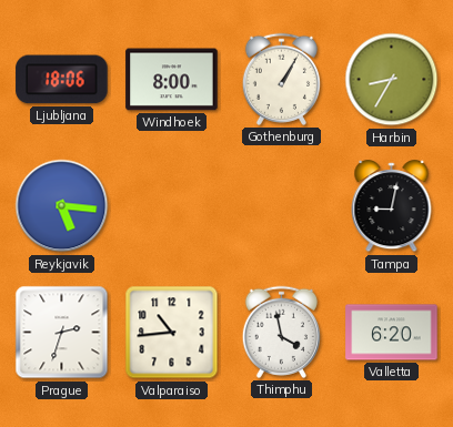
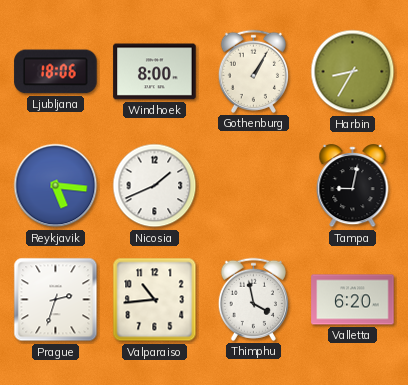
Nicosia: none -> 1:41 (155, 186)
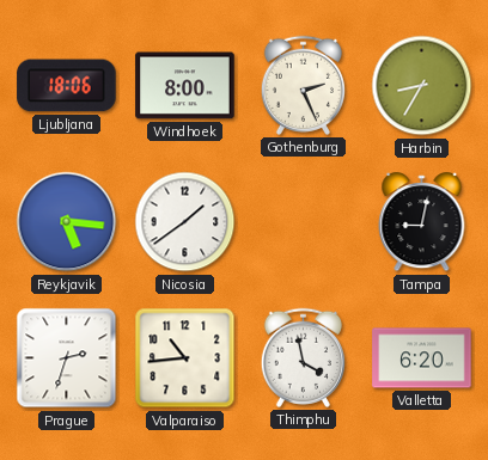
Gothenburg: 1:05 -> 2:26 (303, 85)
Nicosia: 1:41 -> 1:39 (185, 222)
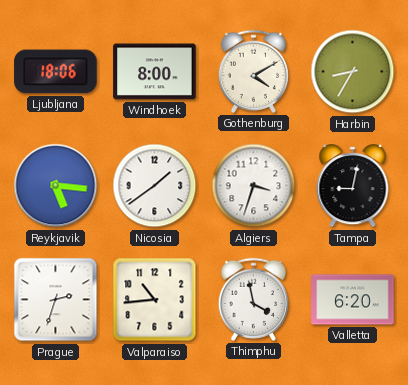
Gothenburg: 2:26 -> 4:10 (253, 71)
Algiers: none -> 3:33 (254, 186)
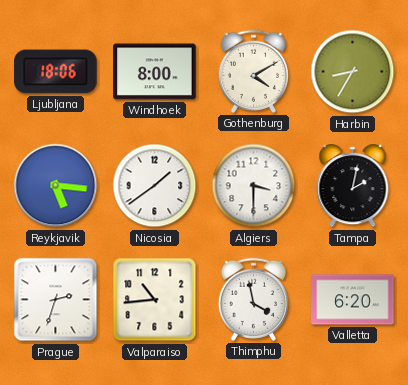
Algiers: 3:33 -> 3:30 (254, 186)
Tampa: 9:02 -> 2:02 (353, 186)
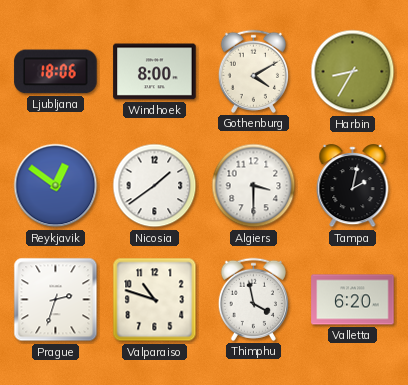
Reykjavik: 5:16 -> 12:51 (56, 186)
Valparaiso: 10:44 -> 10:48 (155, 300)
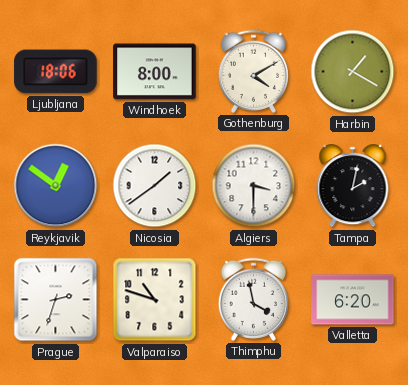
Harbin: 8:35 -> 1:20 (353, 72)
